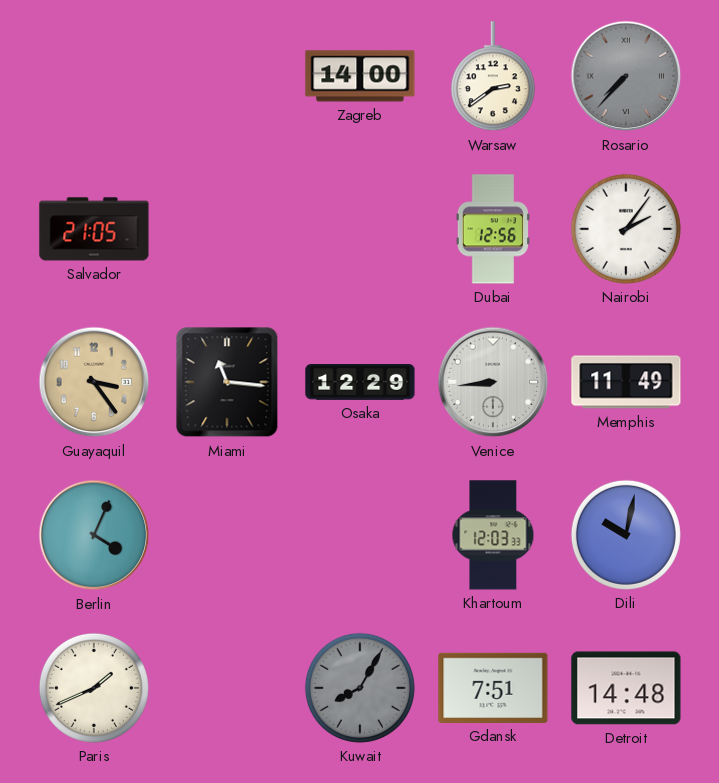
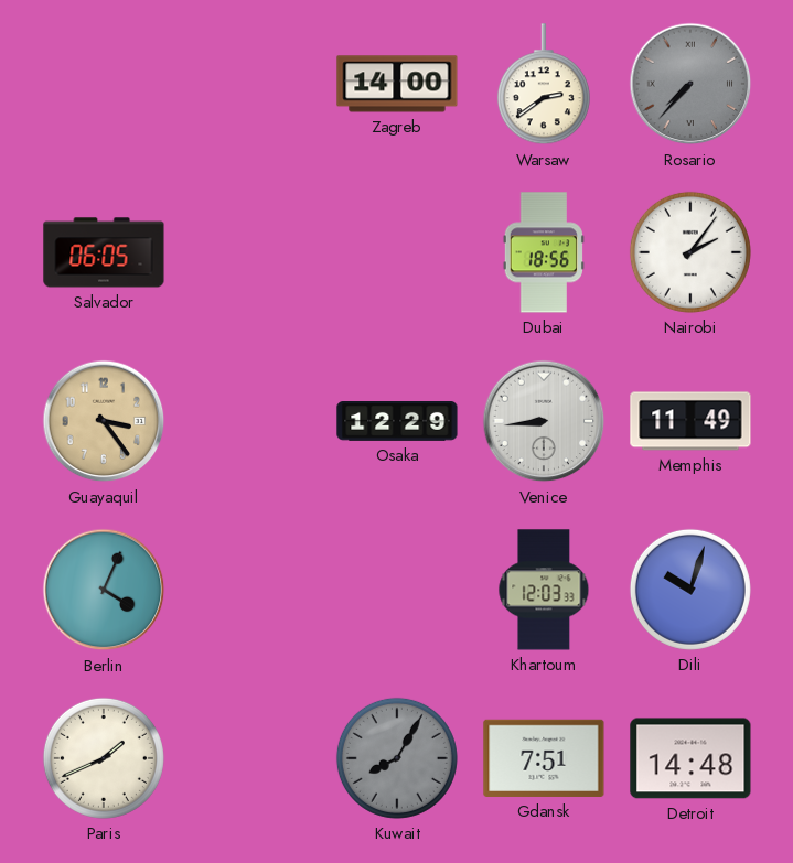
Salvador: 21:05 -> 06:05 (104, 252)
Dubai: 12:56 -> 18:56 (544, 252)
Miami: 11:16 -> none (227, 382)
Dili: 10:02 -> 10:03 (690, 590)
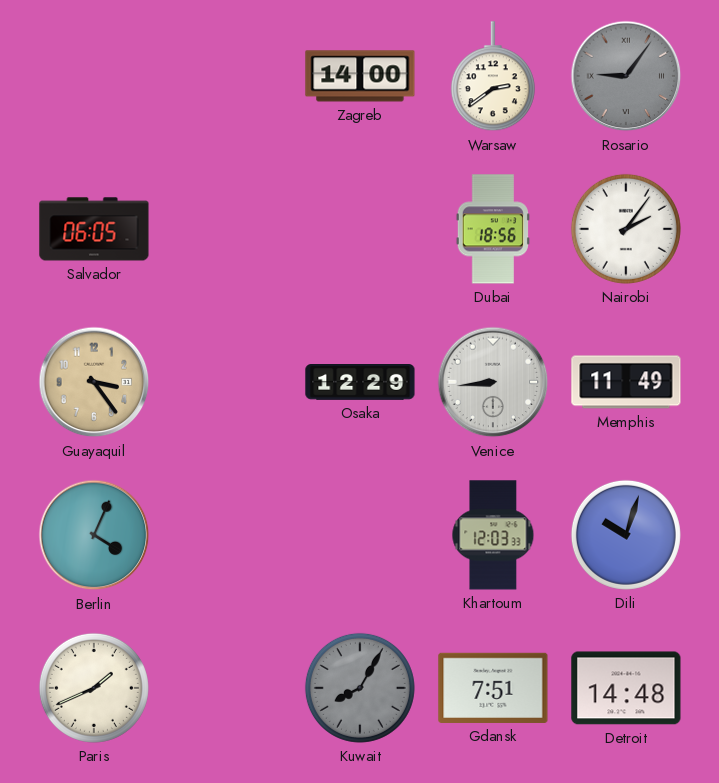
Rosario: 7:37 -> 9:06 (626, 76)
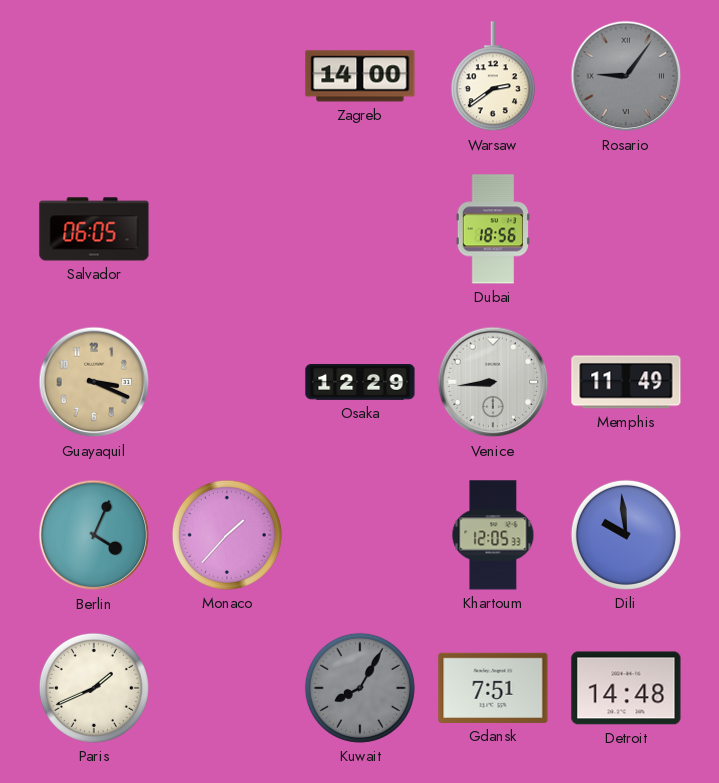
Nairobi: 2:06 -> none (626, 229)
Guayaquil: 3:24 -> 3:19 (94, 382)
Monaco: none -> 1:37 (227, 535)
Khartoum: 12:03 -> 12:05 (493, 535)
Dili: 10:03 -> 9:59 (626, 535)
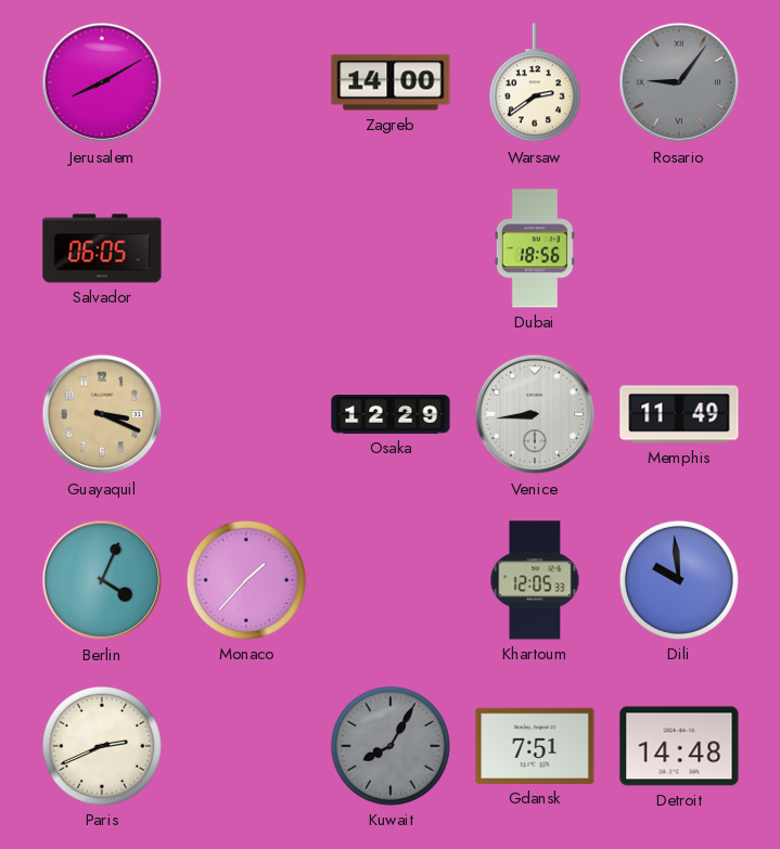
Jerusalem: none -> 8:10 (102, 82)
Paris: 1:41 -> 2:41 (102, 746)
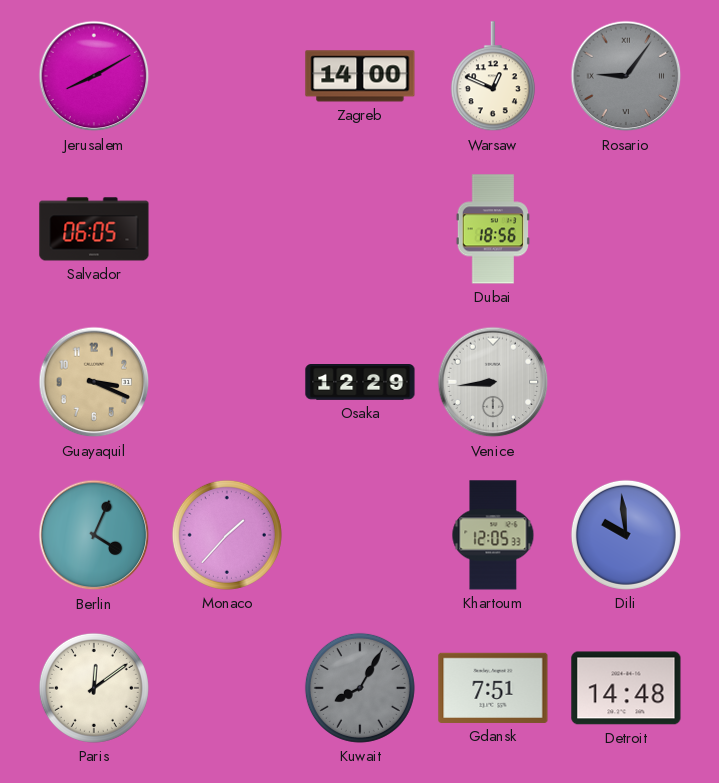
Warsaw: 2:39 -> 12:49 (493, 77)
Memphis: 11:49 -> none (679, 414)
Paris: 2:41 -> 12:09 (94, 688)
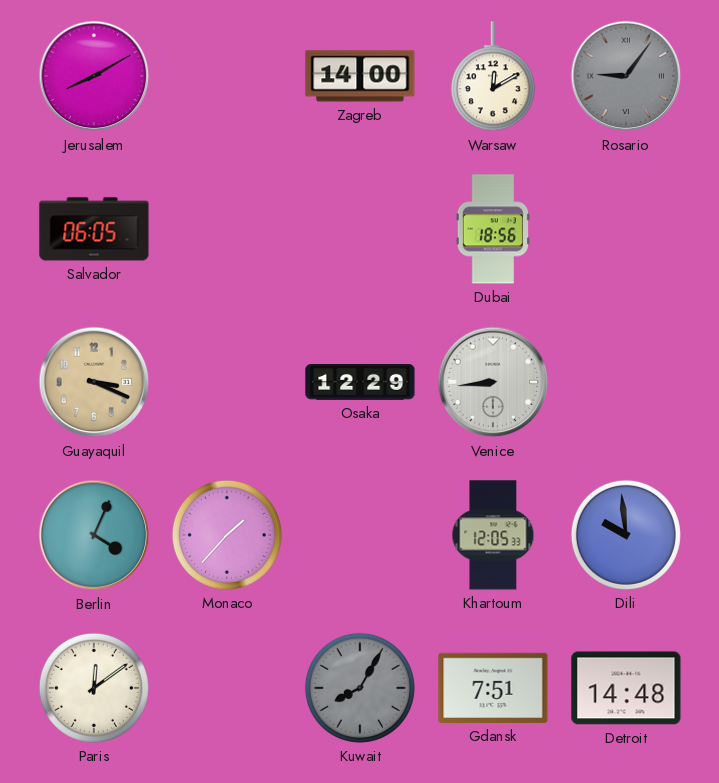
Warsaw: 12:49 -> 12:10 (493, 77)
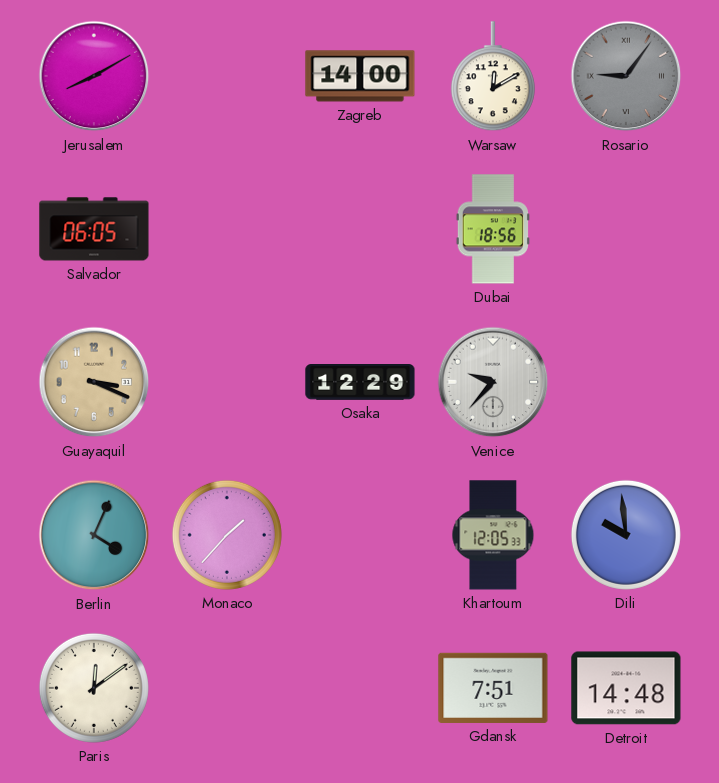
Venice: 8:44 -> 9:37 (493, 382)
Kuwait: 8:05 -> none (360, 688)
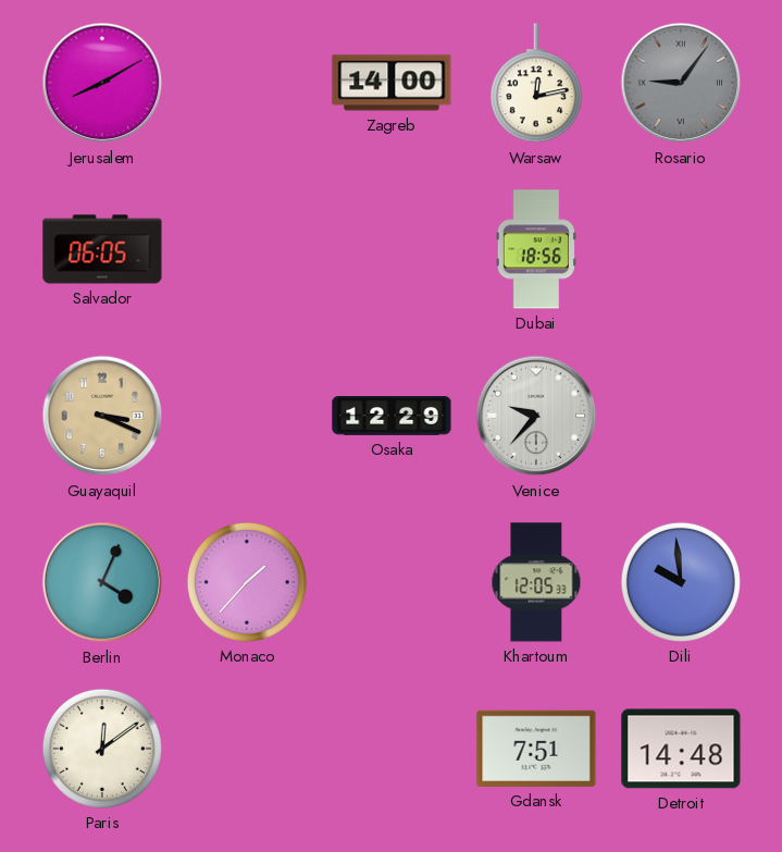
Warsaw: 12:10 -> 12:13 (536, 84)
